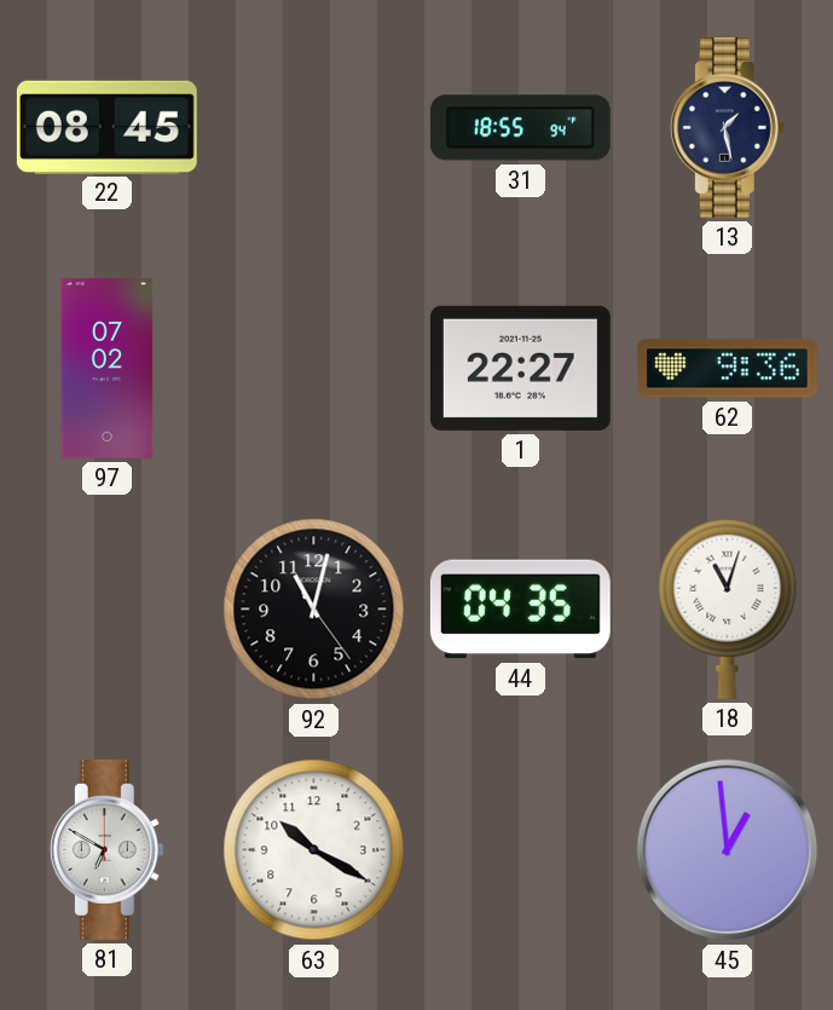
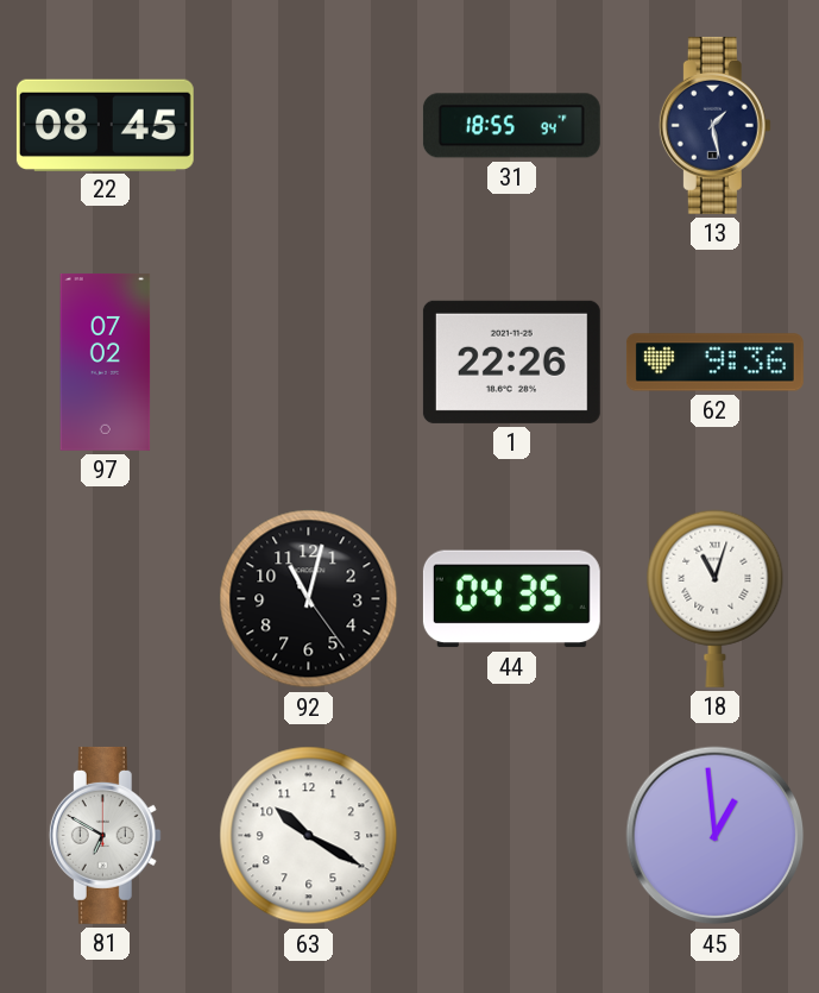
1: 22:27 -> 22:26 (511, 362)
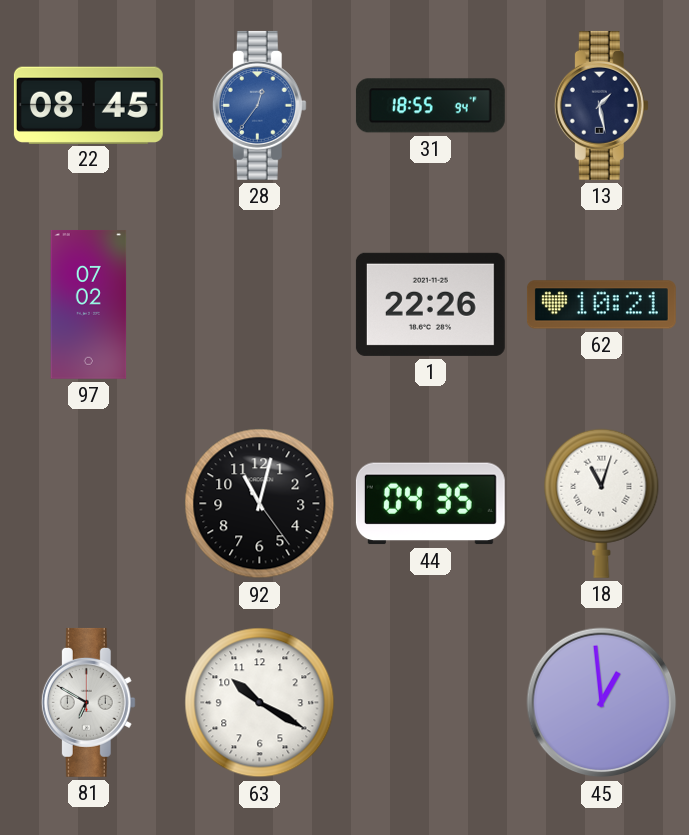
28: none -> 12:36 (259, 105)
62: 9:36 -> 10:21 (601, 305)
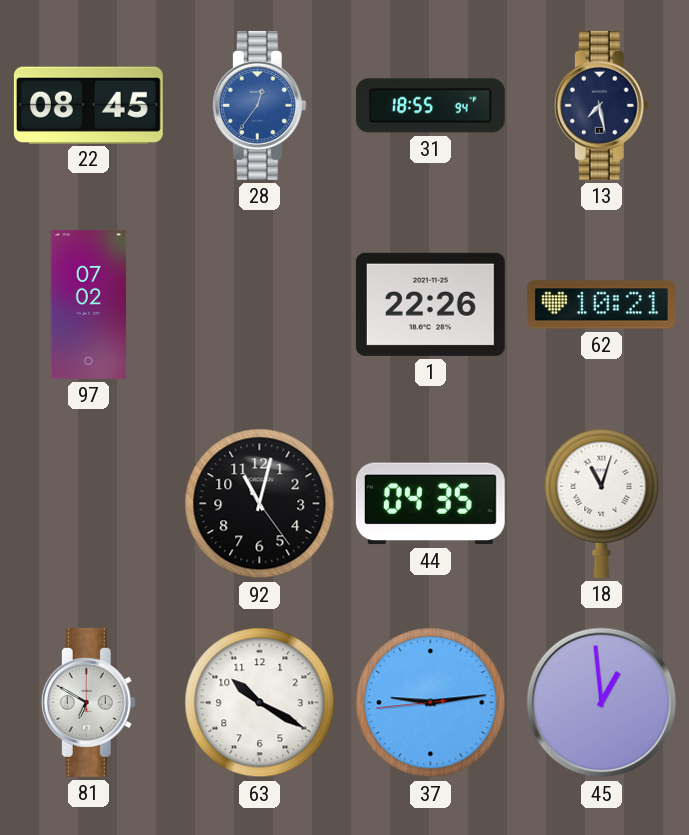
13: 1:28 -> 7:28 (601, 105)
37: none -> 9:13 (431, 703)
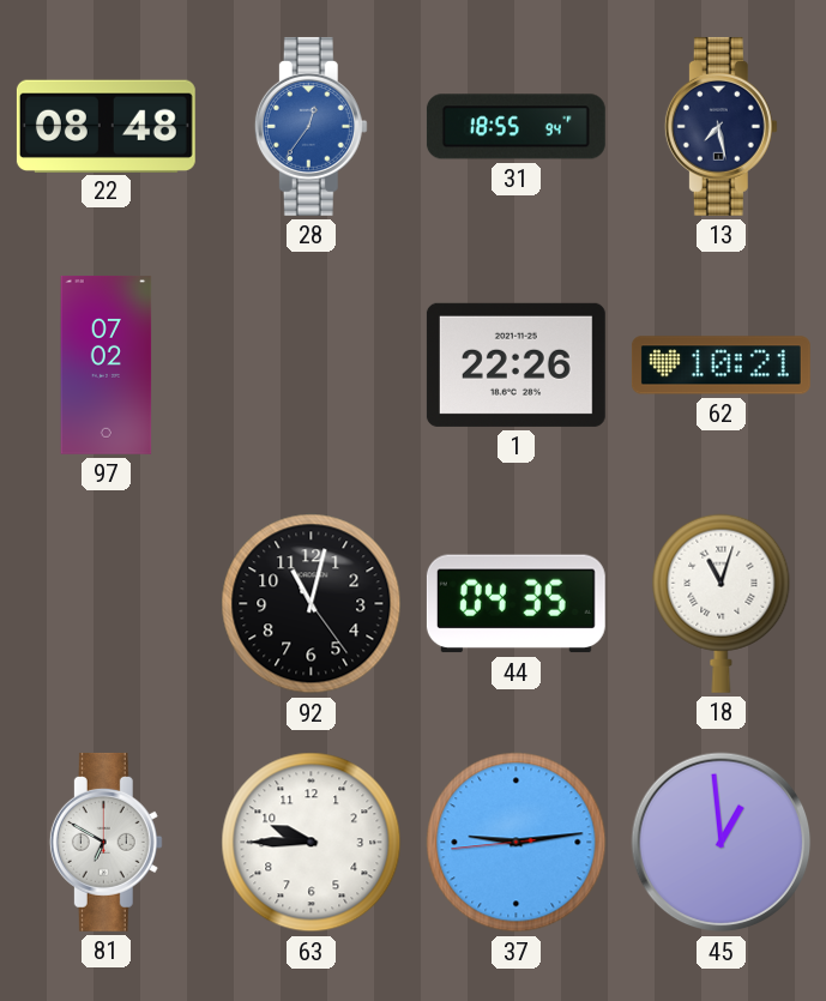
22: 08:45 -> 08:48 (105, 126)
63: 10:20 -> 9:45 (312, 843)
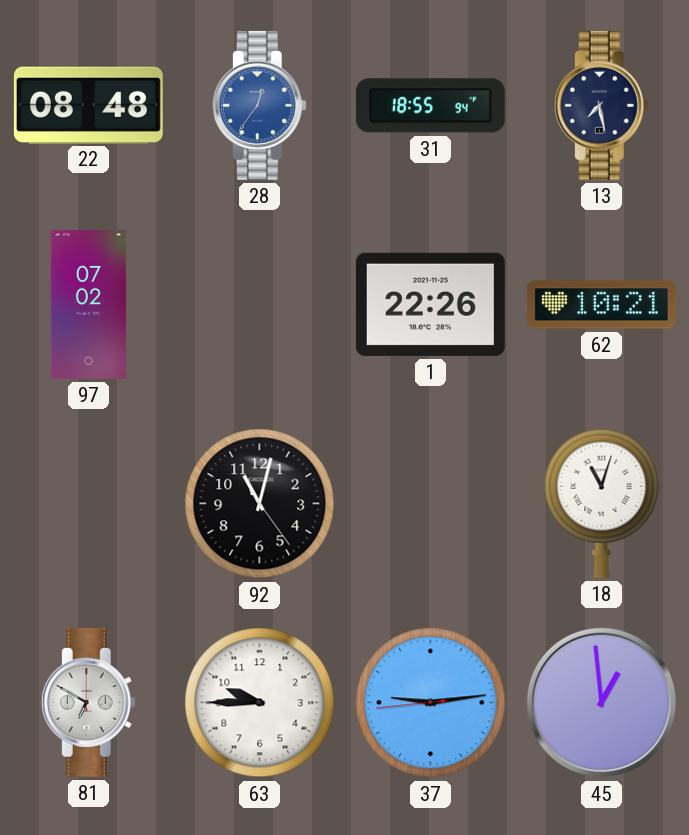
44: 04:35 -> none (516, 604)
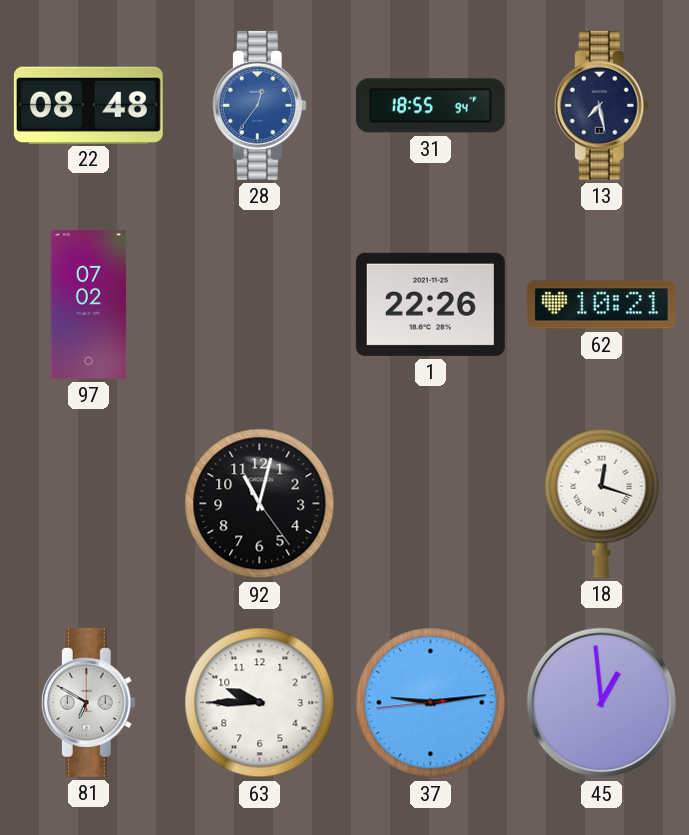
18: 11:03 -> 12:18 (602, 503)
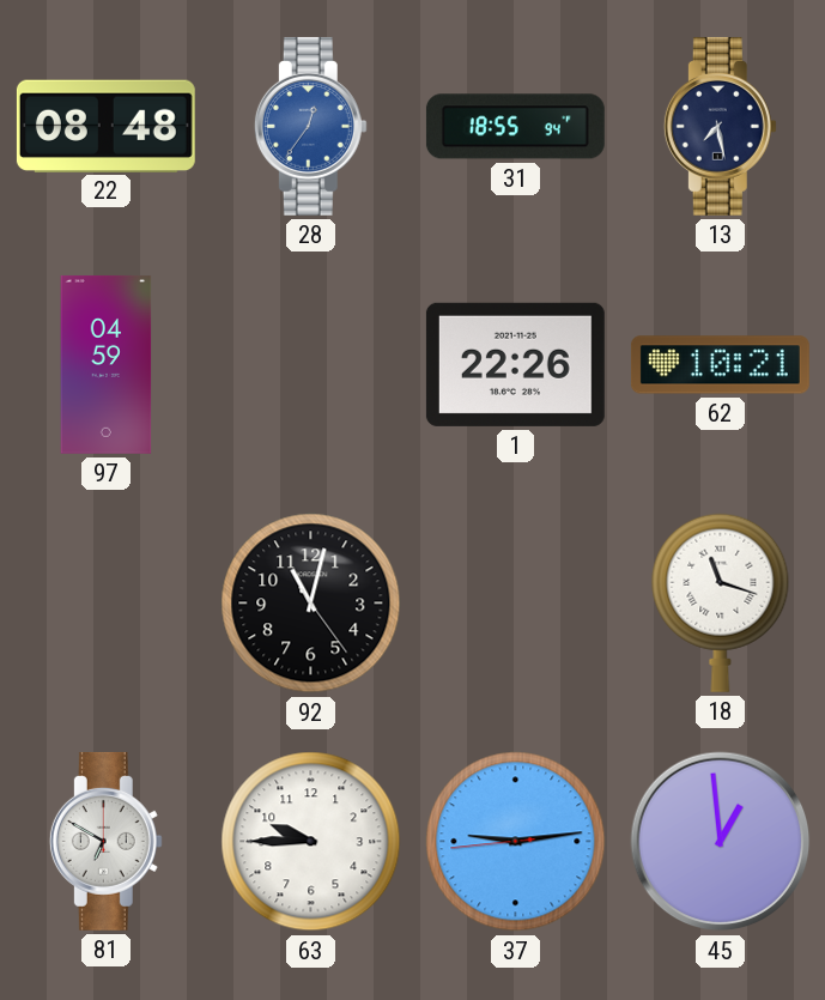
97: 07:02 -> 04:59 (107, 364)
18: 12:18 -> 11:18 (721, 602)
